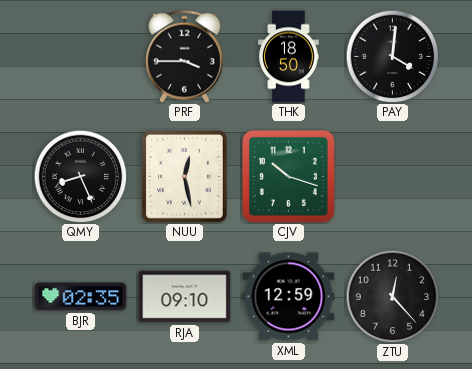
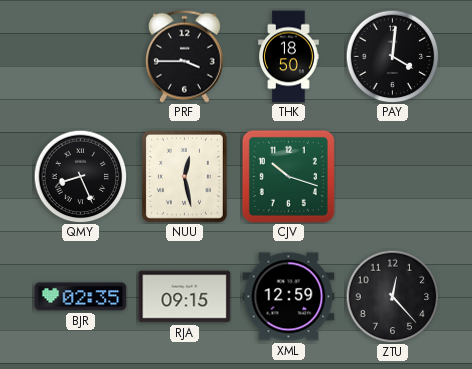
RJA: 09:10 -> 09:15 (185, 297)
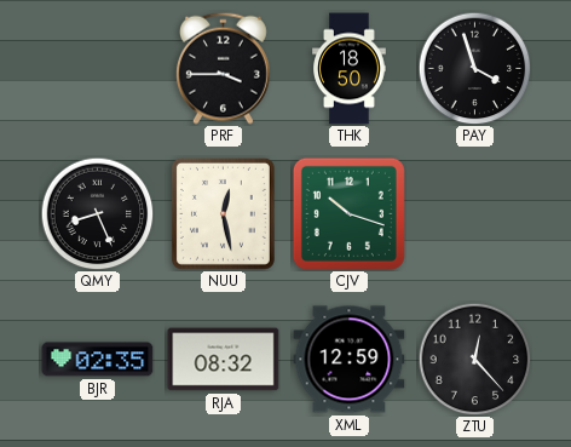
PAY: 4:01 -> 3:57 (474, 68)
RJA: 09:15 -> 08:32 (224, 360)
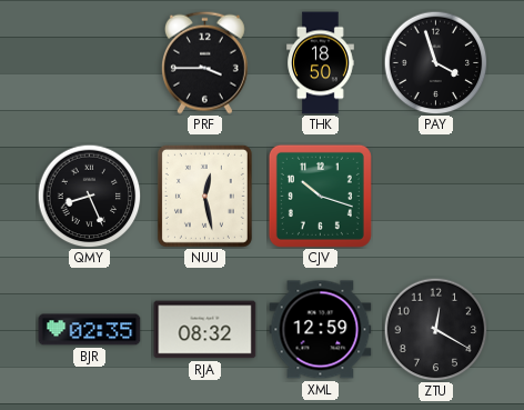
ZTU: 12:23 -> 12:20 (435, 329)
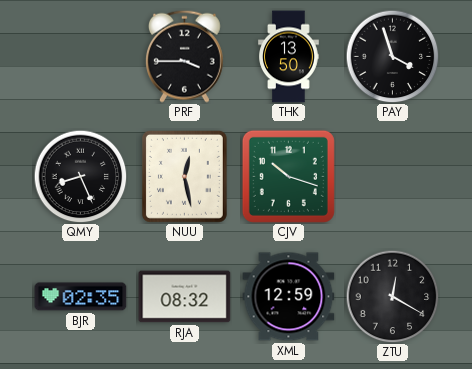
THK: 18:50 -> 13:50 (289, 57)
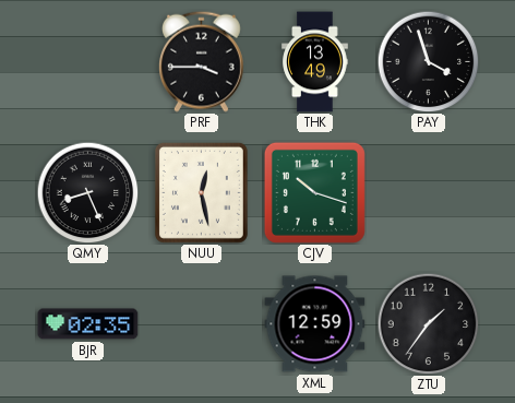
THK: 13:50 -> 13:49 (315, 62)
RJA: 08:32 -> none (185, 297)
ZTU: 12:20 -> 1:36 (428, 323)
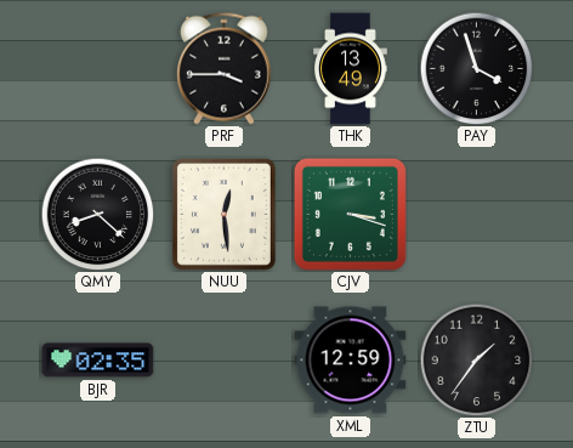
QMY: 8:26 -> 8:22 (97, 214)
NUU: 12:28 -> 12:29 (223, 214)
CJV: 10:18 -> 3:18 (350, 214)
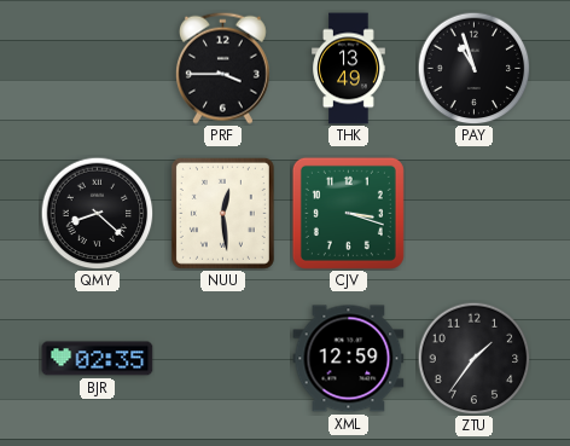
PAY: 3:57 -> 10:57 (473, 68)
